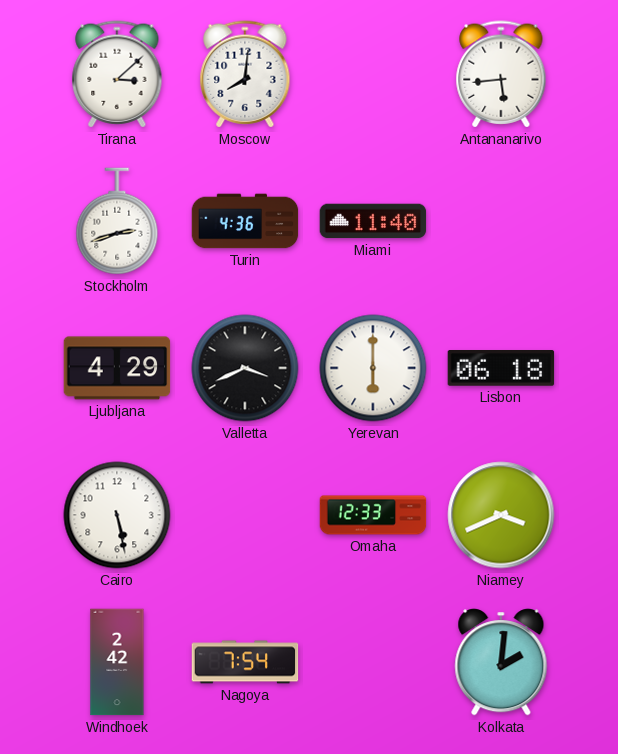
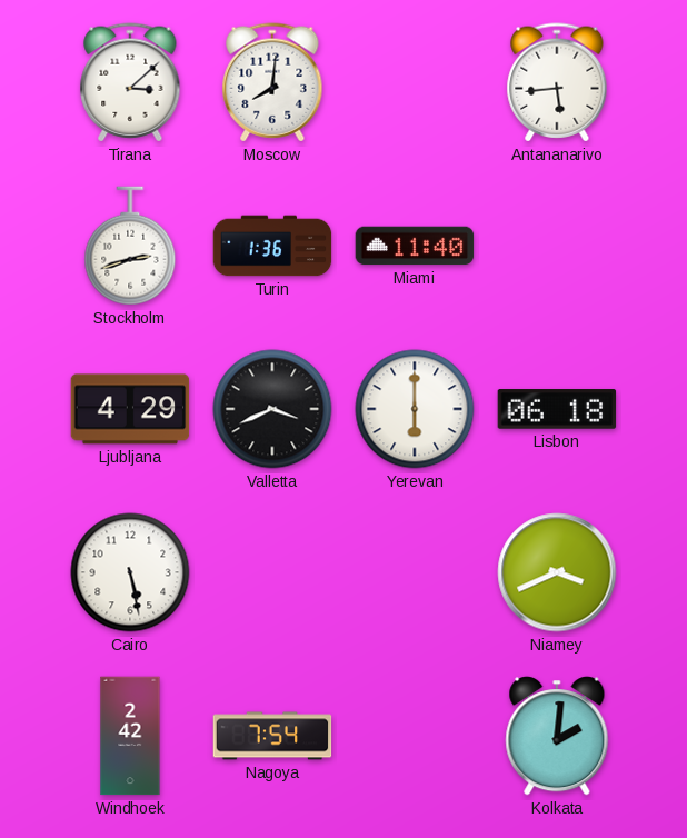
Turin: 4:36 -> 1:36 (272, 246)
Omaha: 12:33 -> none (373, 515)
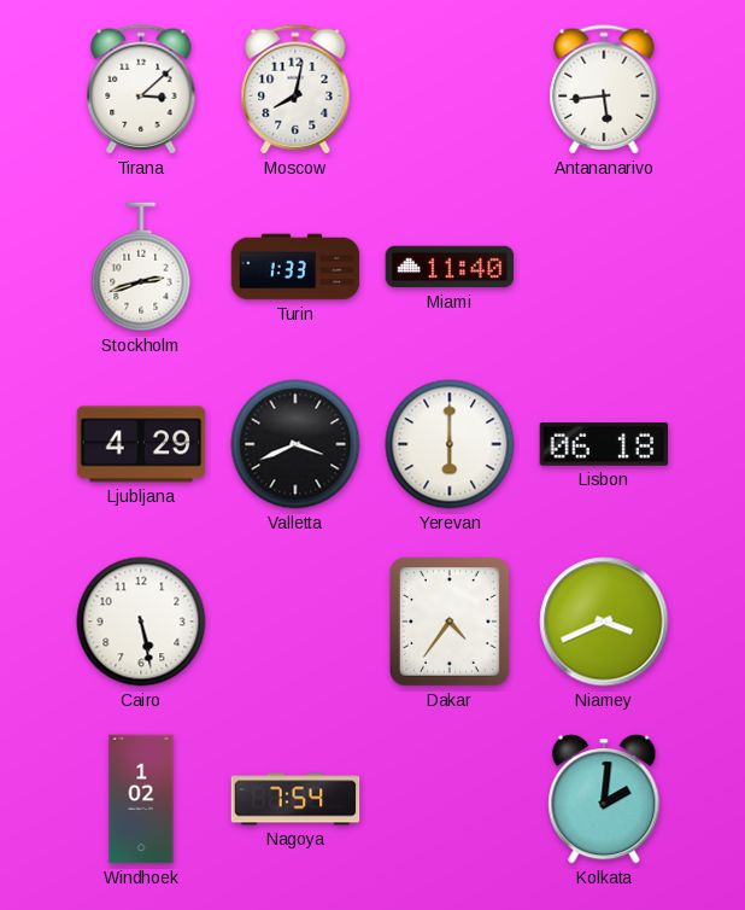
Moscow: 8:01 -> 8:02 (295, 89)
Turin: 1:36 -> 1:33 (295, 267)
Dakar: none -> 4:36 (451, 623)
Windhoek: 2:42 -> 1:02 (141, 799)
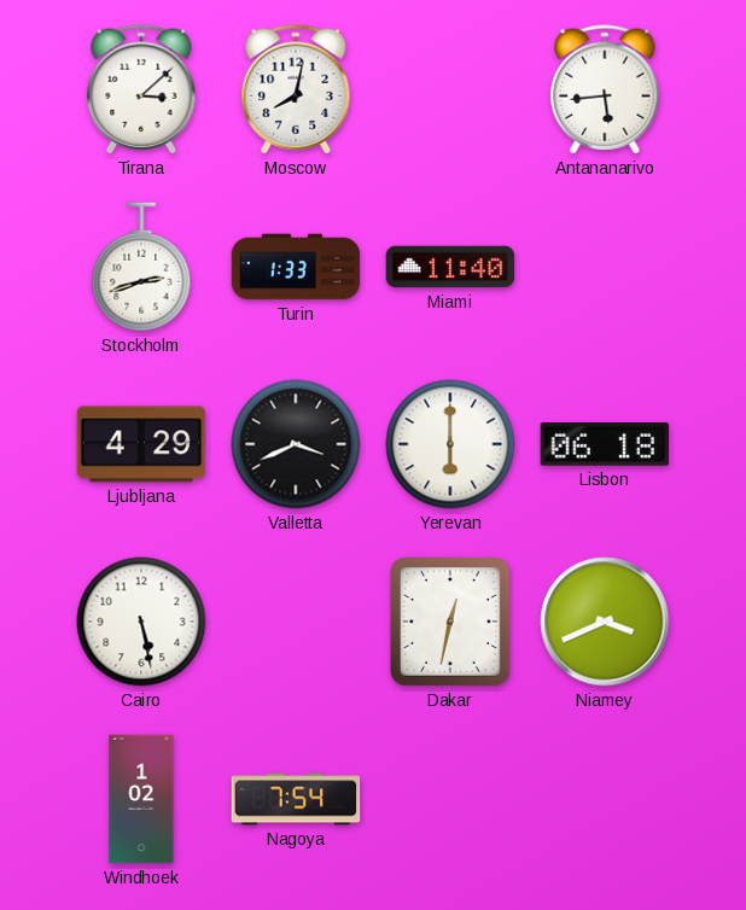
Dakar: 4:36 -> 12:32 (451, 623)
Kolkata: 2:01 -> none (604, 799)
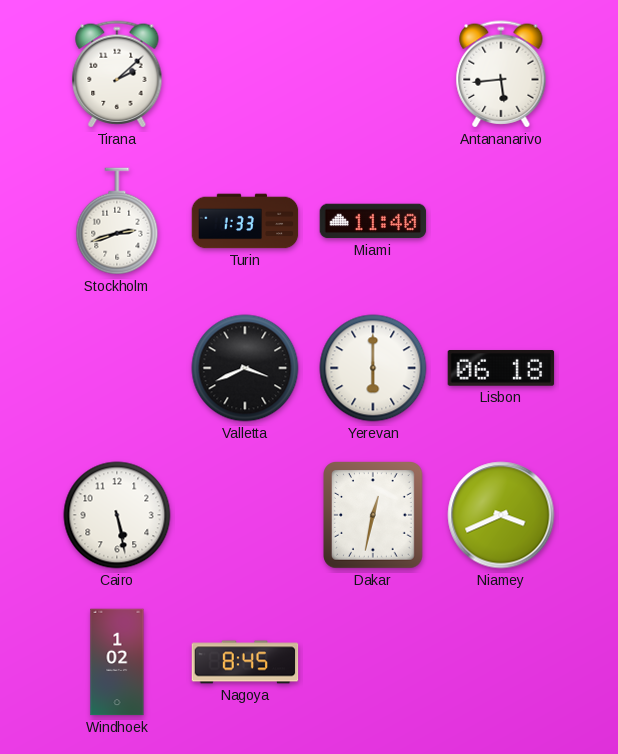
Tirana: 3:08 -> 2:08 (117, 74)
Moscow: 8:02 -> none (296, 89)
Ljubljana: 4:29 -> none (141, 444)
Nagoya: 7:54 -> 8:45 (245, 662)
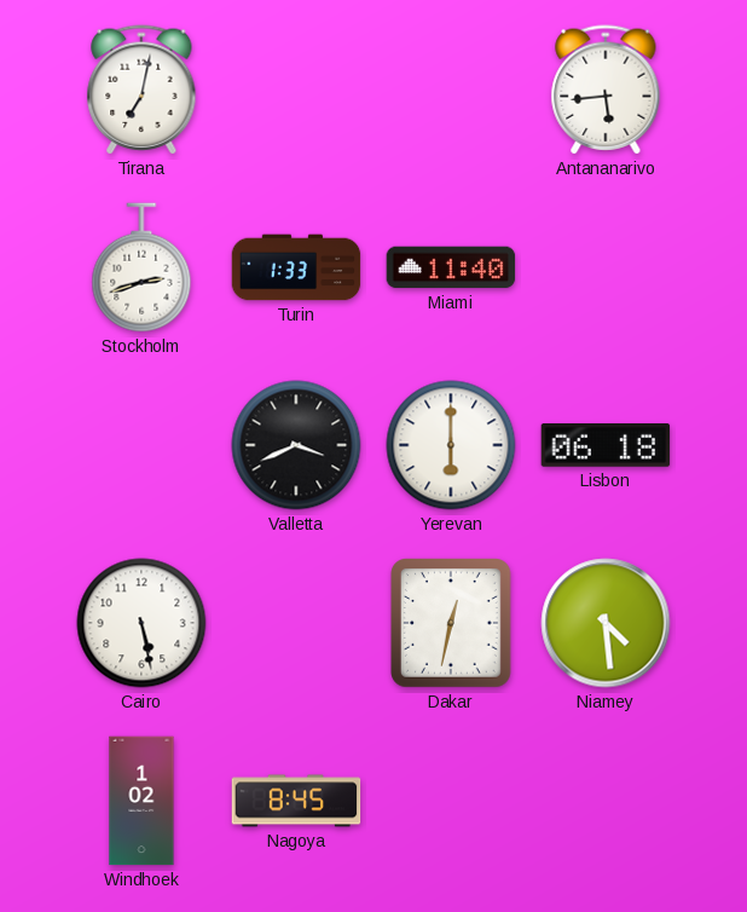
Tirana: 2:08 -> 7:02 (141, 90)
Niamey: 3:41 -> 4:29 (606, 623)
